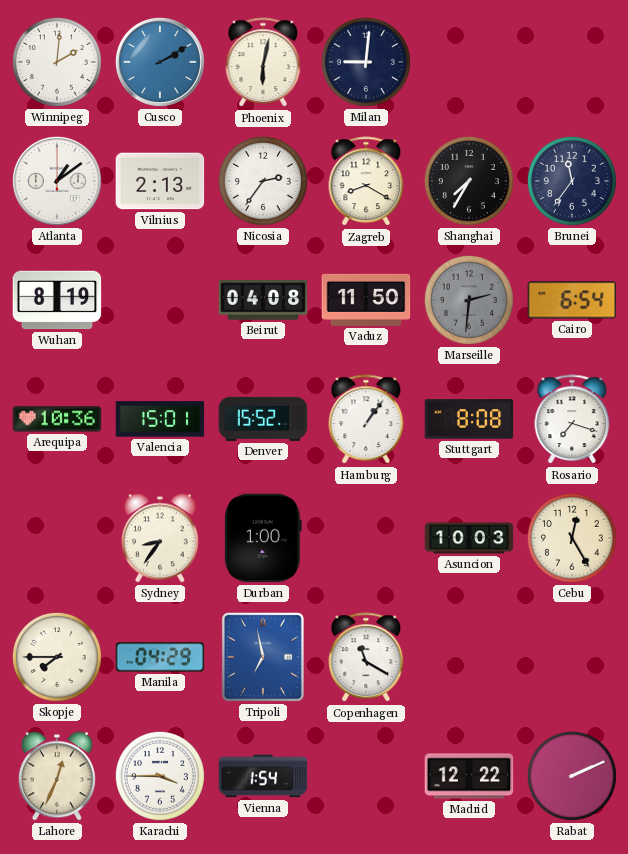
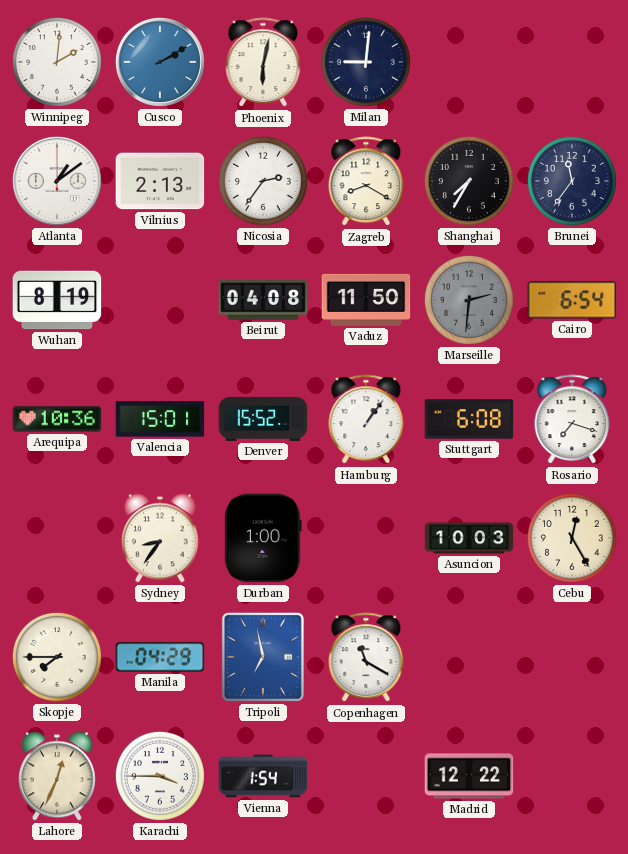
Stuttgart: 8:08 -> 6:08 (469, 419)
Rabat: 2:11 -> none (572, 776)
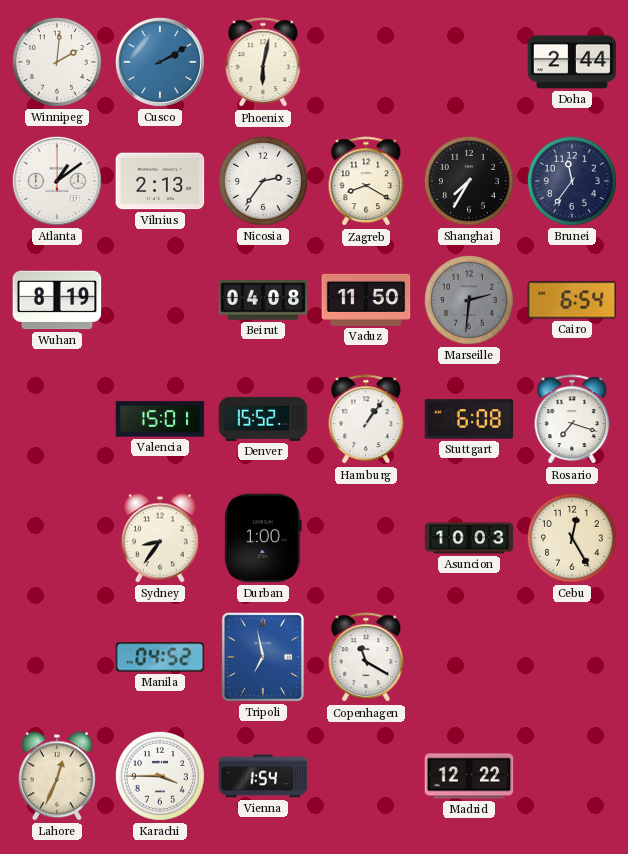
Milan: 9:01 -> none (366, 62)
Doha: none -> 2:44 (572, 62)
Arequipa: 10:36 -> none (57, 419)
Skopje: 7:45 -> none (57, 657)
Manila: 04:29 -> 04:52 (160, 657)
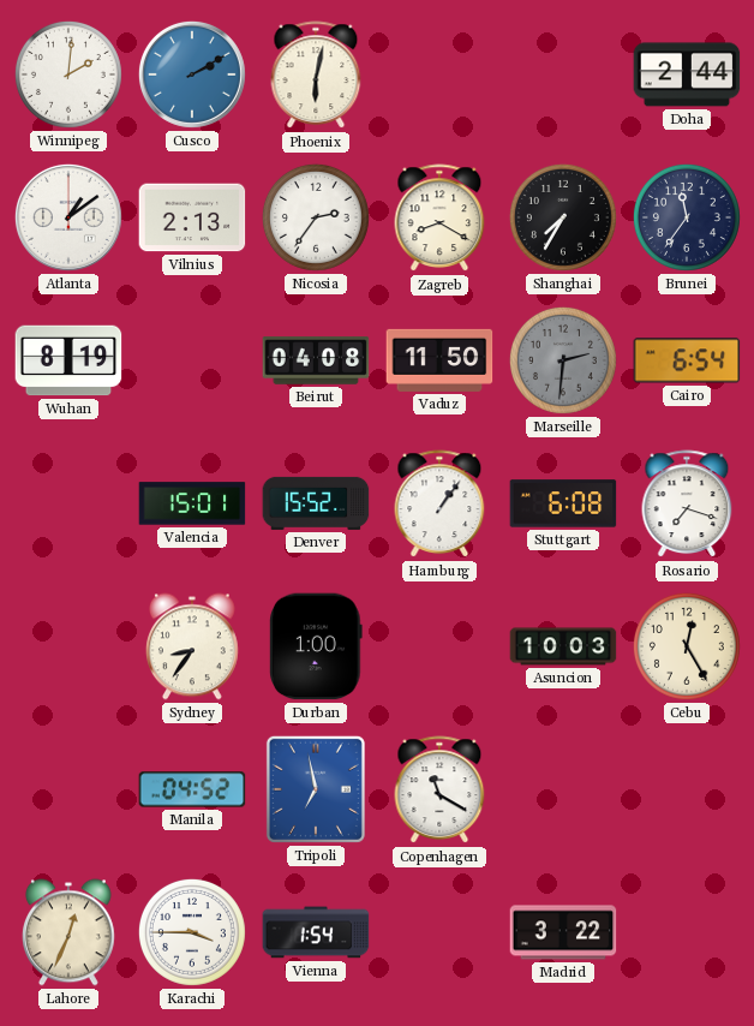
Madrid: 12:22 -> 3:22 (563, 932)
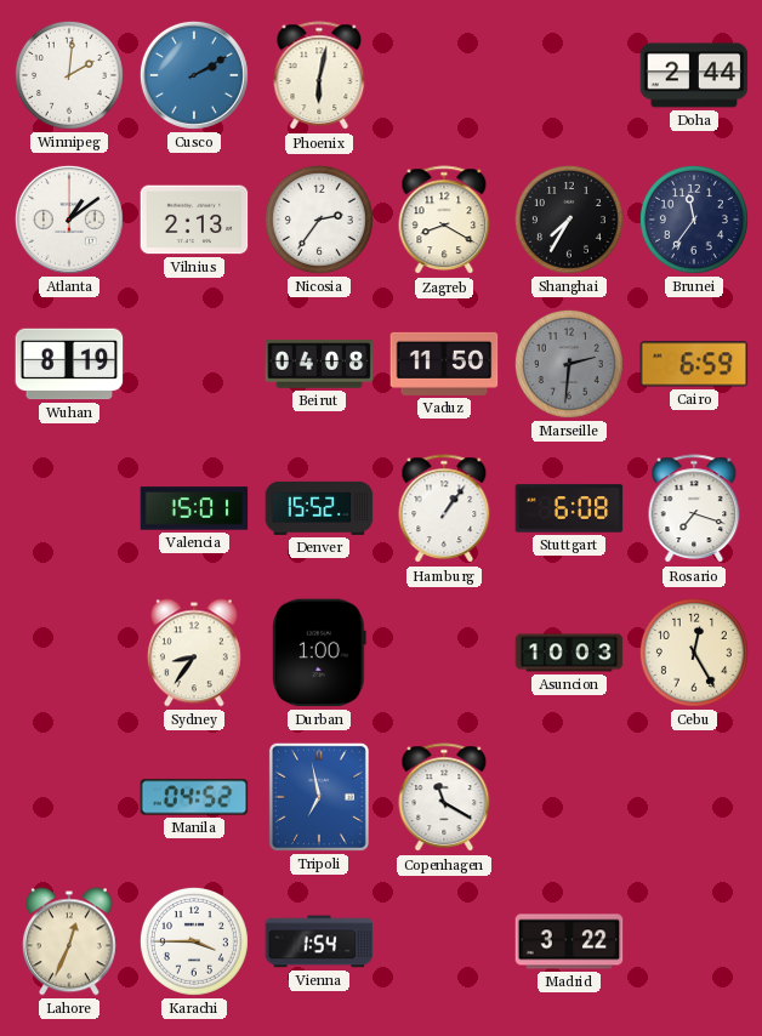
Cairo: 6:54 -> 6:59 (694, 364)
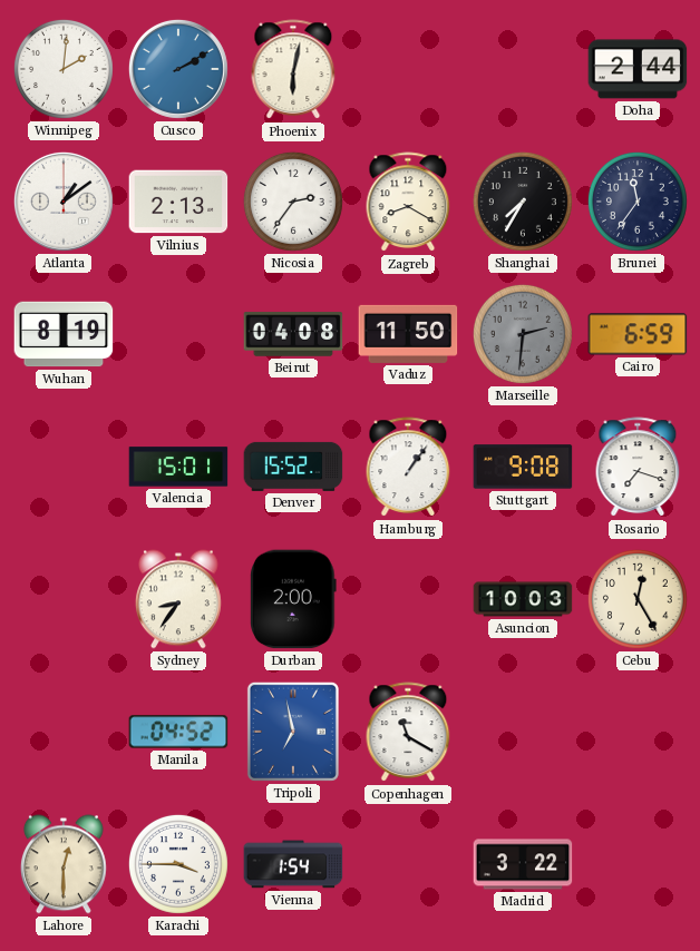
Stuttgart: 6:08 -> 9:08 (523, 467)
Durban: 1:00 -> 2:00 (294, 599)
Lahore: 12:34 -> 12:30 (64, 864)
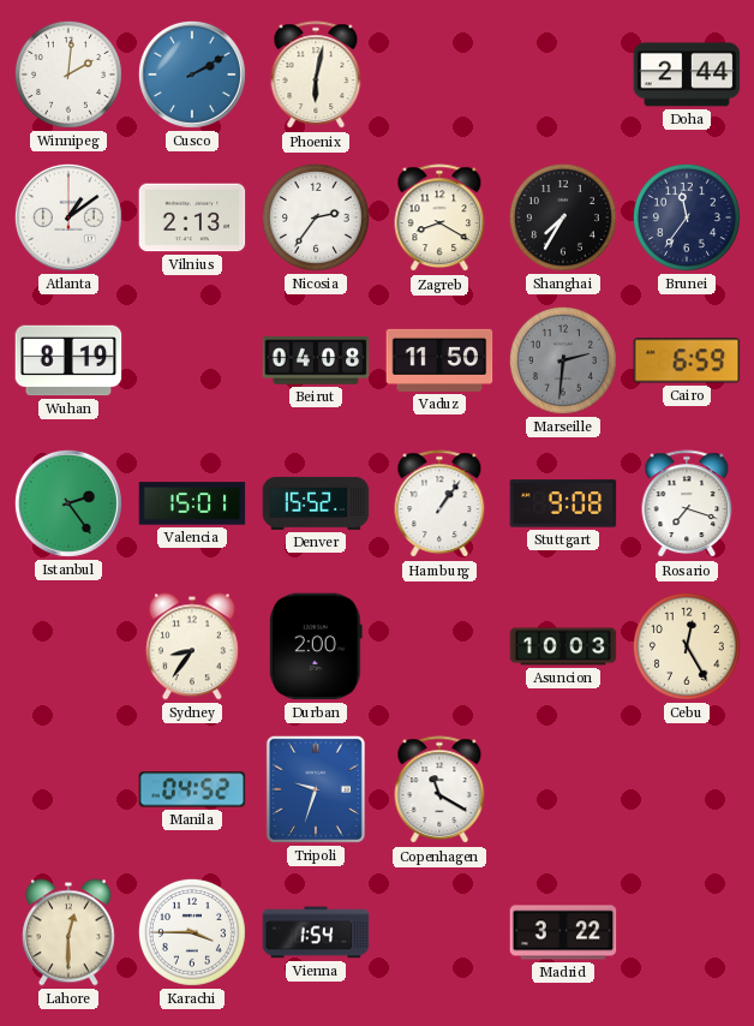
Istanbul: none -> 2:24 (68, 503)
Tripoli: 6:58 -> 9:33 (316, 789)
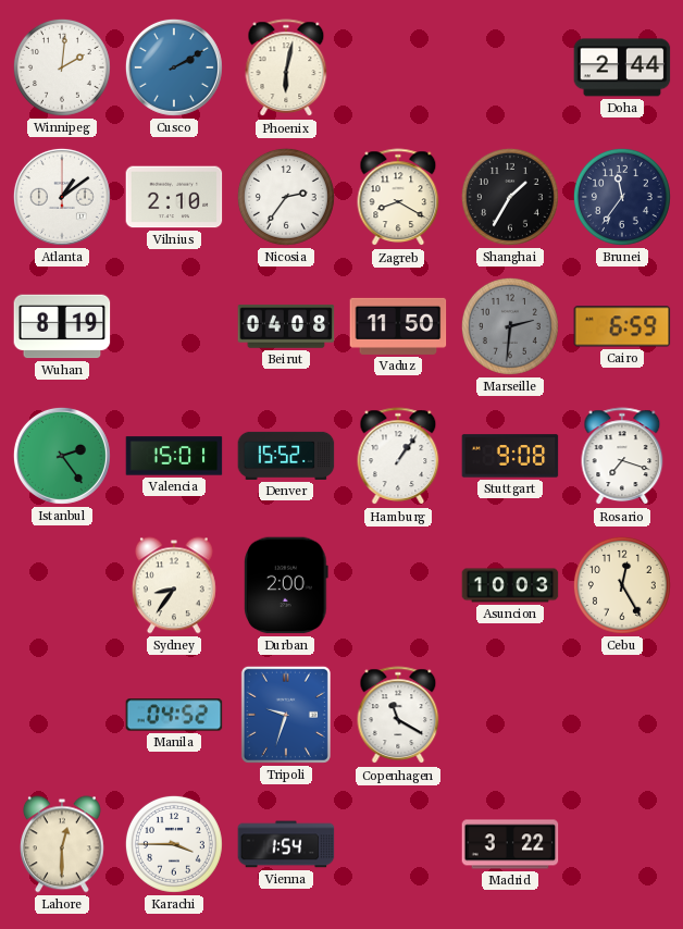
Vilnius: 2:13 -> 2:10 (174, 197)
Shanghai: 7:35 -> 1:35 (510, 197)
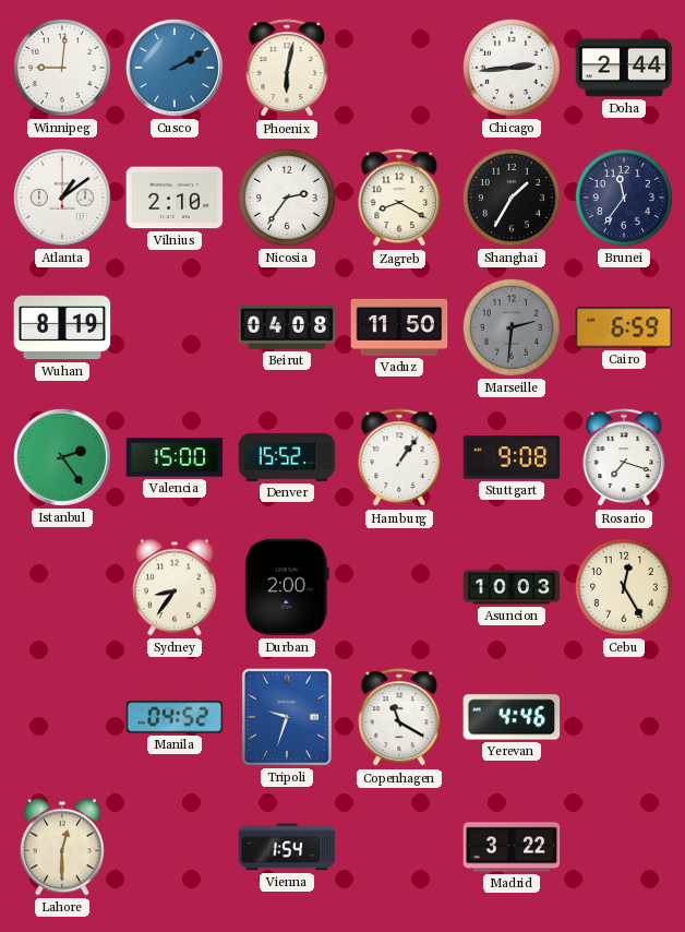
Winnipeg: 2:01 -> 9:01 (62, 68)
Chicago: none -> 2:44 (512, 68)
Valencia: 15:01 -> 15:00 (175, 457)
Yerevan: none -> 4:46 (512, 717)
Karachi: 3:45 -> none (174, 844)
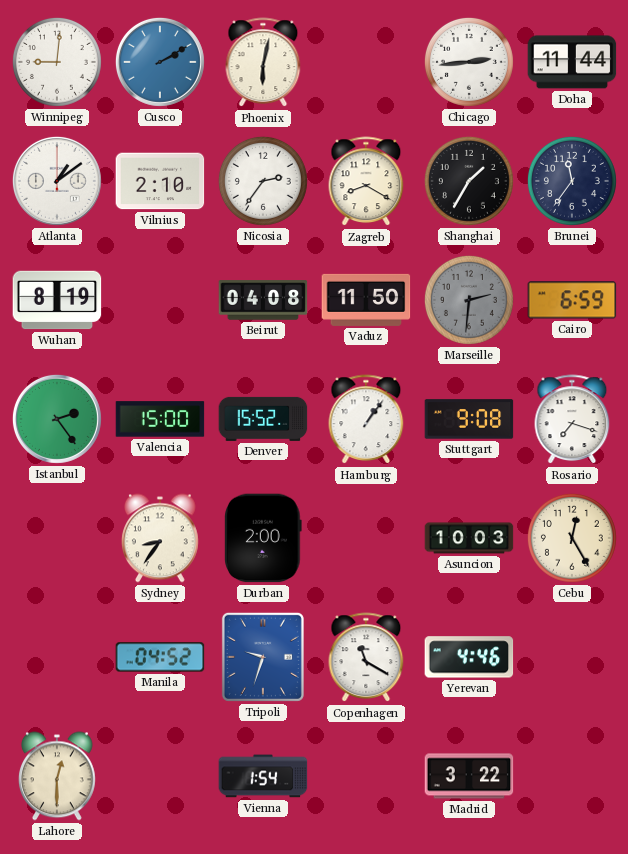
Doha: 2:44 -> 11:44 (572, 62)
